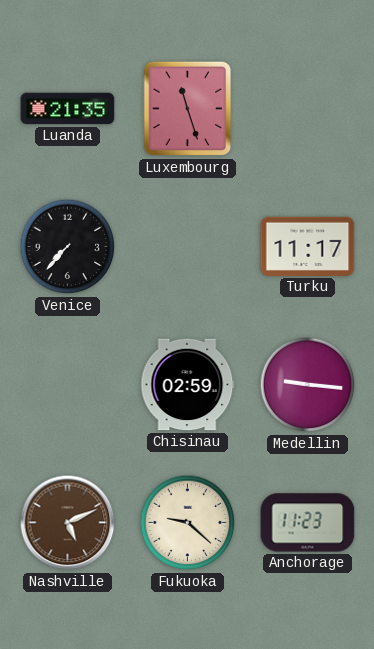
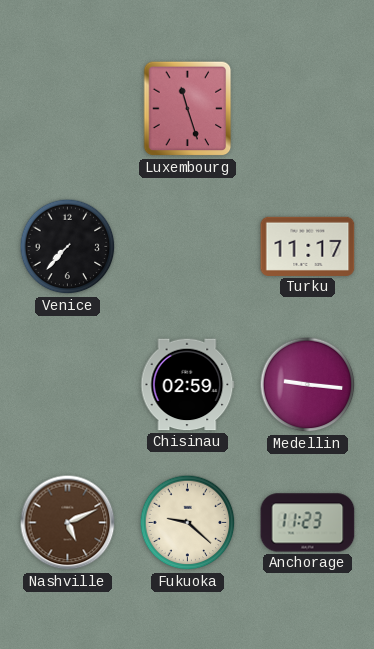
Luanda: 21:35 -> none (68, 109)
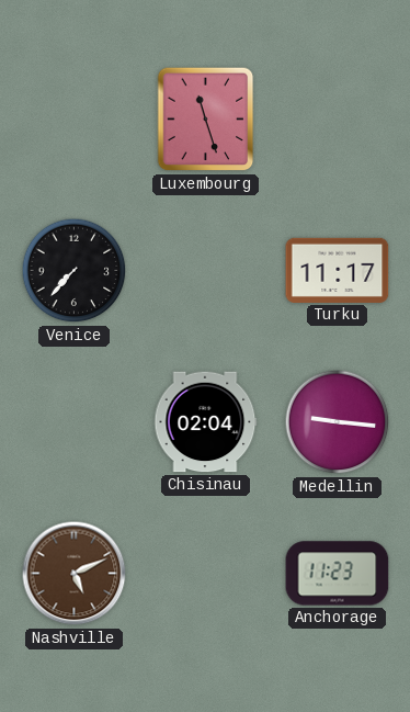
Chisinau: 02:59 -> 02:04 (206, 422)
Fukuoka: 9:22 -> none (188, 523)
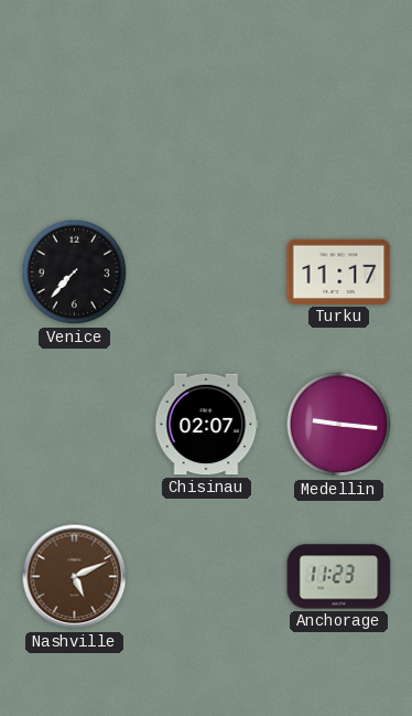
Luxembourg: 11:27 -> none (206, 120)
Chisinau: 02:04 -> 02:07 (207, 425)
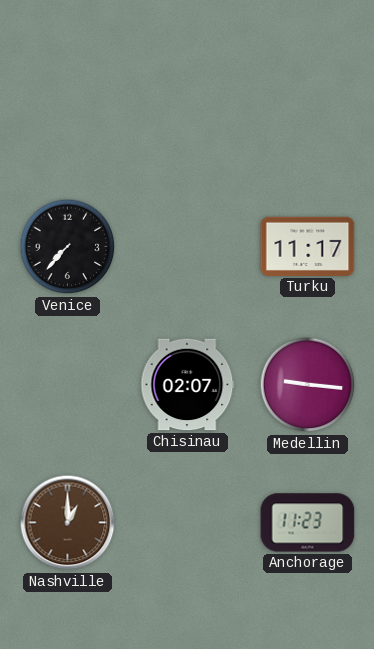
Nashville: 5:11 -> 1:00 (68, 523)
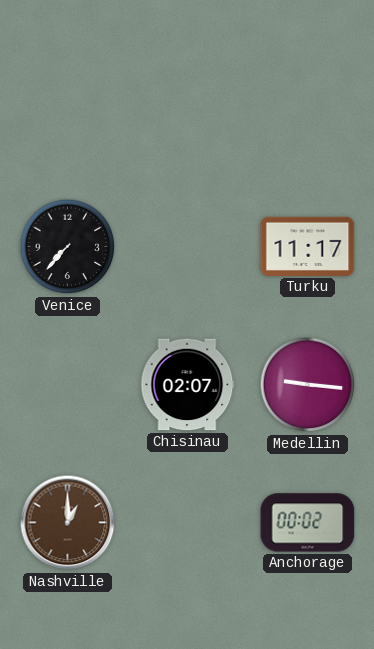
Anchorage: 11:23 -> 00:02 (308, 523)
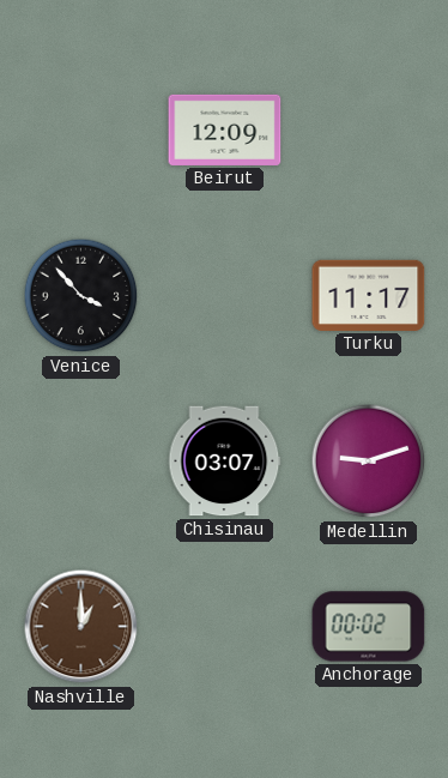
Beirut: none -> 12:09 (225, 129)
Venice: 7:37 -> 3:53 (81, 296)
Chisinau: 02:07 -> 03:07 (225, 462)
Medellin: 9:16 -> 9:12 (369, 462)
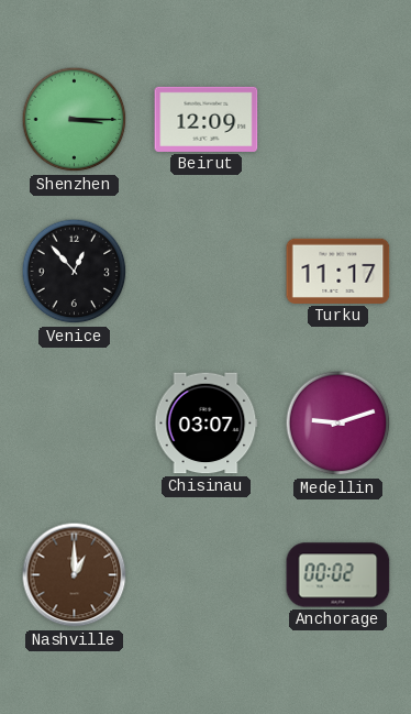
Shenzhen: none -> 3:15 (75, 120)
Venice: 3:53 -> 12:53 (75, 272)
